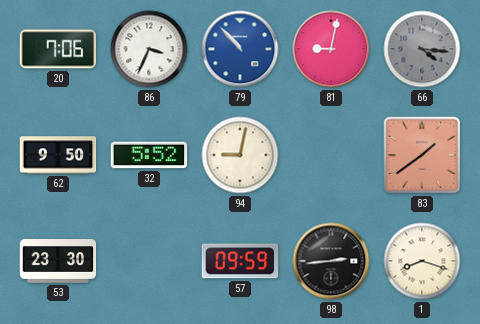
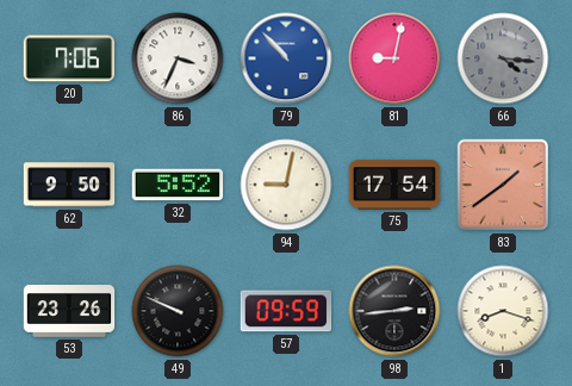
75: none -> 17:54 (394, 185)
53: 23:30 -> 23:26 (69, 311)
49: none -> 9:49 (178, 311)
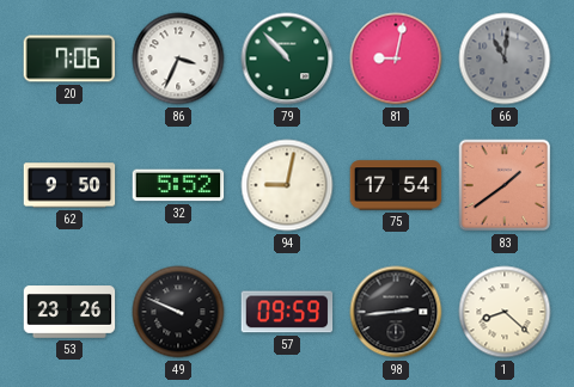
79 dial: blue -> green (287, 59)
66: 4:16 -> 11:01 (505, 59)
1: 8:18 -> 8:22 (505, 312)
